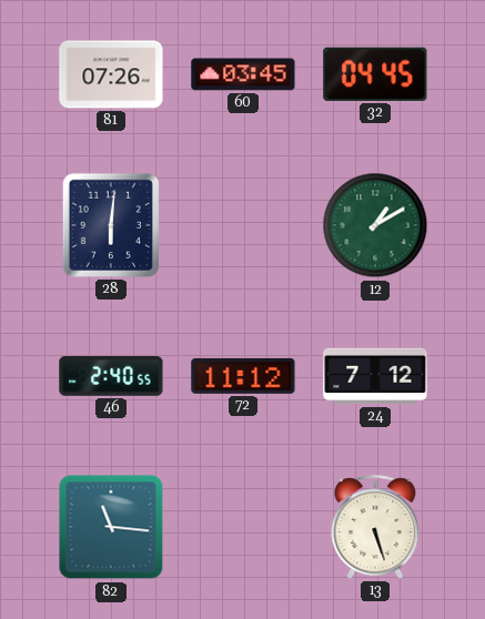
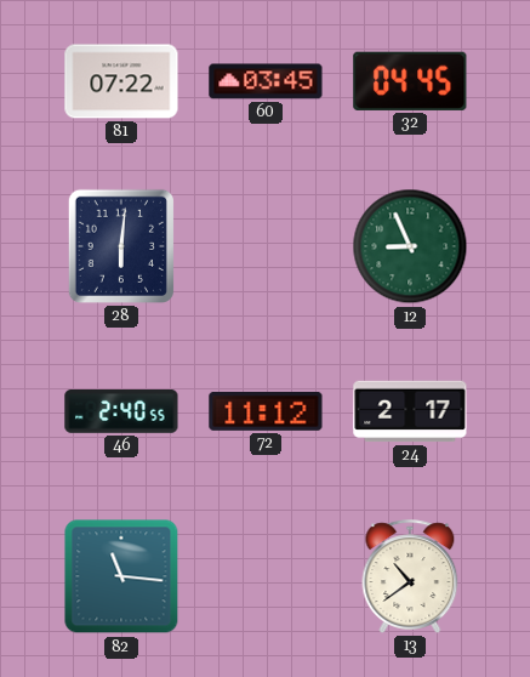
81: 07:26 -> 07:22 (121, 81)
12: 1:10 -> 8:56 (410, 246)
24: 7:12 -> 2:17 (410, 411)
13: 5:27 -> 10:39 (410, 576)
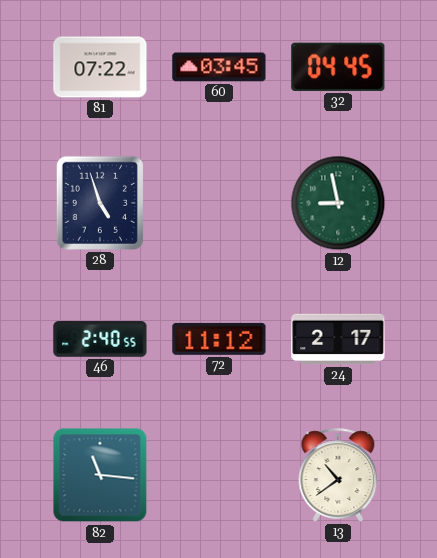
28: 6:01 -> 4:57 (100, 203)
12: 8:56 -> 8:58 (338, 203)
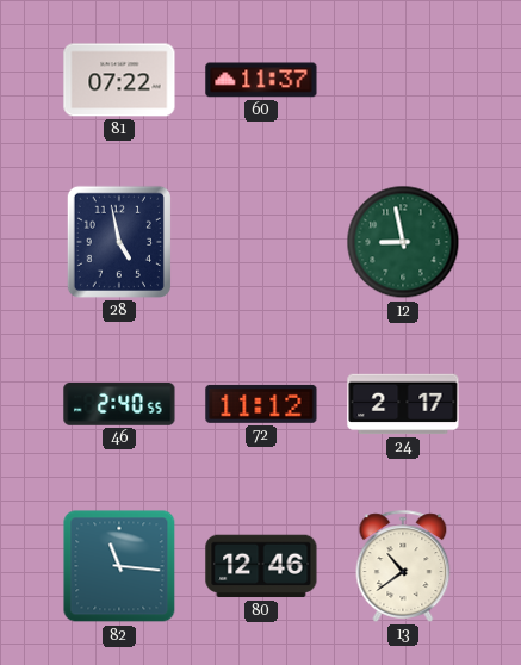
60: 03:45 -> 11:37 (261, 80)
32: 04:45 -> none (338, 67)
28: 4:57 -> 4:58 (119, 242)
80: none -> 12:46 (261, 566)
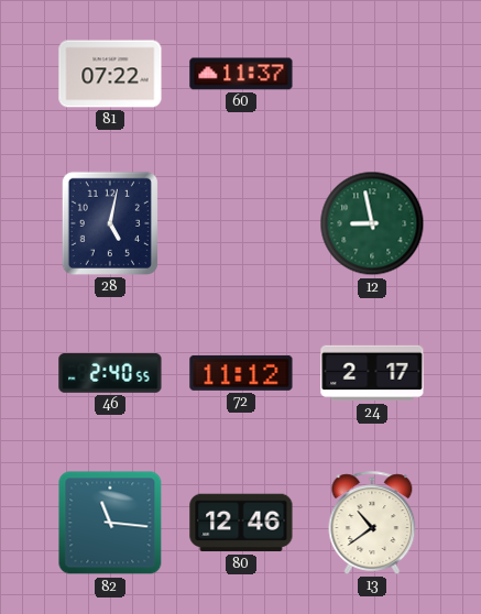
28: 4:58 -> 5:02 (110, 223)
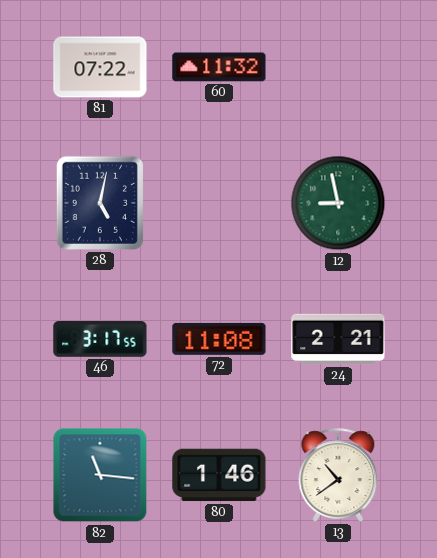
60: 11:37 -> 11:32 (219, 67)
46: 2:40 -> 3:17 (100, 340)
72: 11:12 -> 11:08 (219, 339)
24: 2:17 -> 2:21 (338, 339)
80: 12:46 -> 1:46 (219, 475)
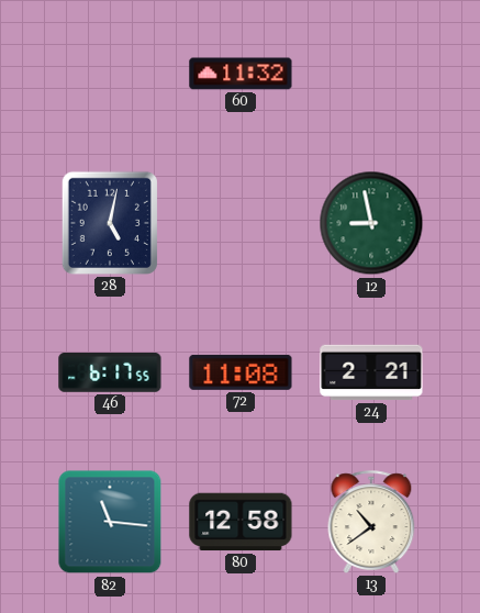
81: 07:22 -> none (100, 67)
46: 3:17 -> 6:17 (110, 374)
80: 1:46 -> 12:58 (241, 522)
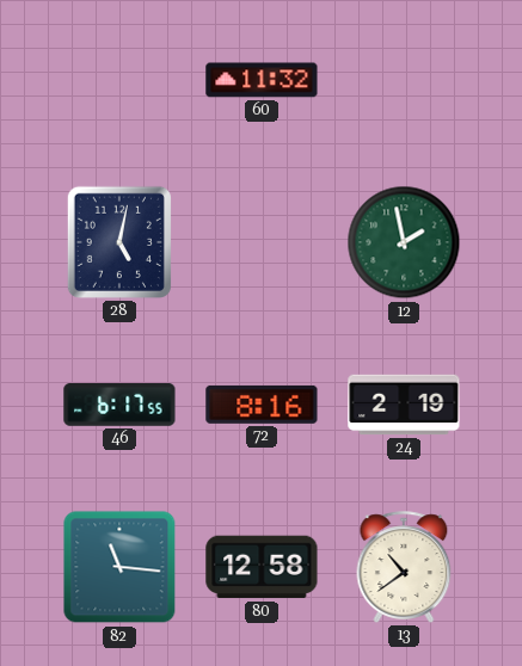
12: 8:58 -> 1:58 (404, 242)
72: 11:08 -> 8:16 (262, 405)
24: 2:21 -> 2:19 (404, 405)
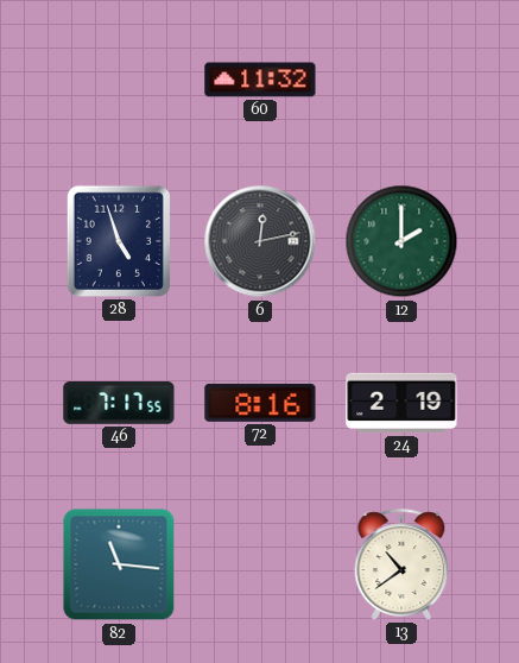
28: 5:02 -> 4:57 (119, 241)
6: none -> 12:13 (260, 241)
12: 1:58 -> 2:00 (401, 241)
46: 6:17 -> 7:17 (119, 404)
80: 12:58 -> none (262, 567)
